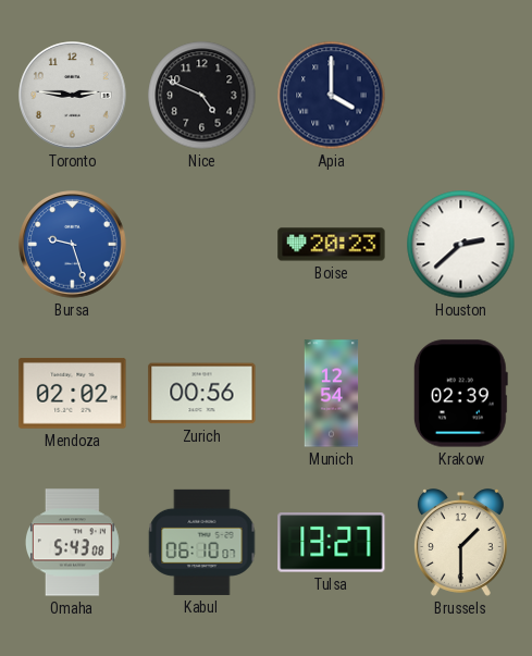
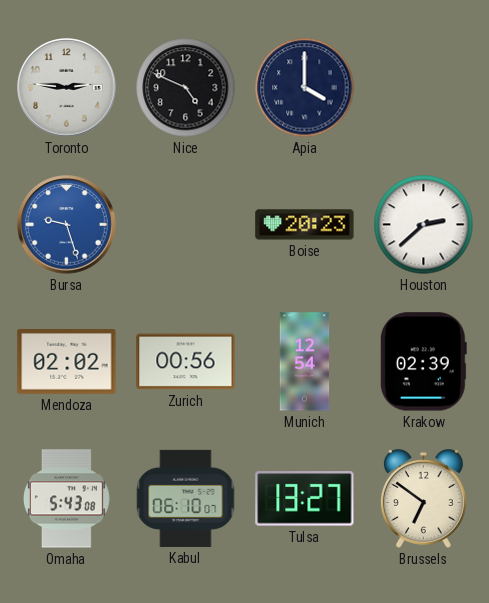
Brussels: 1:30 -> 6:51 (423, 499)
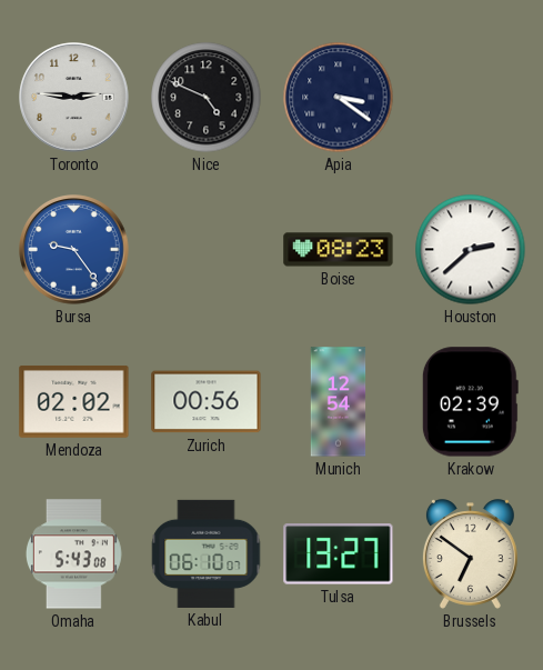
Apia: 4:00 -> 3:21 (339, 98)
Bursa: 9:27 -> 9:24 (74, 250)
Boise: 20:23 -> 08:23 (339, 250)
